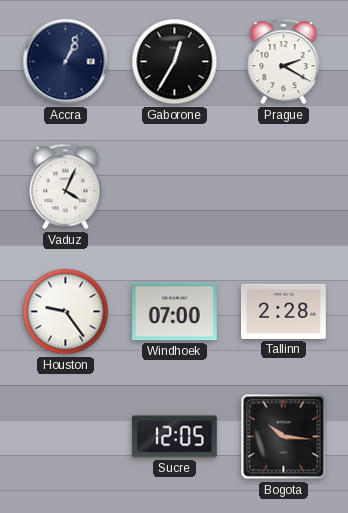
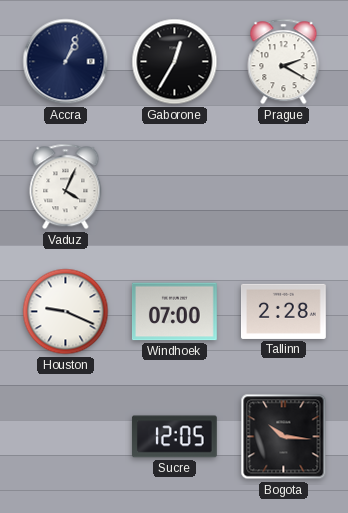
Houston: 9:24 -> 9:19 (66, 312)
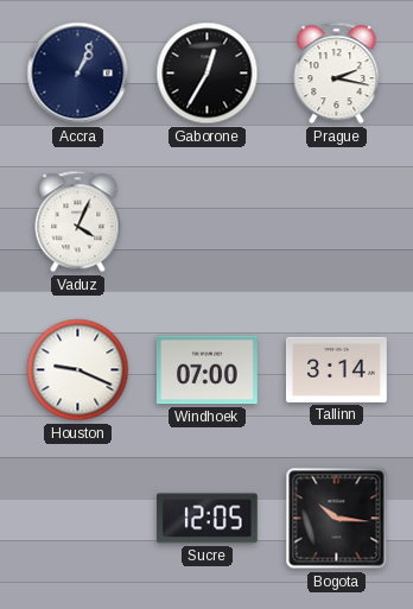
Prague: 2:20 -> 2:17 (337, 74)
Tallinn: 2:28 -> 3:14 (337, 369)
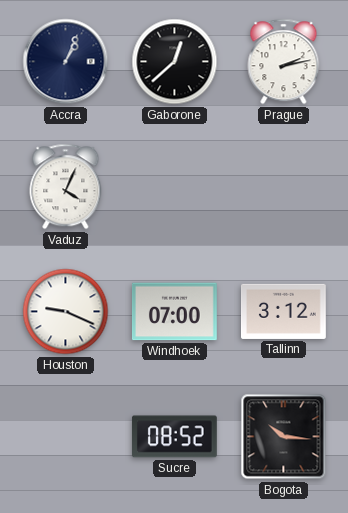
Gaborone: 12:35 -> 12:38 (175, 62)
Prague: 2:17 -> 2:13 (284, 62)
Tallinn: 3:14 -> 3:12 (284, 311)
Sucre: 12:05 -> 08:52 (174, 437)
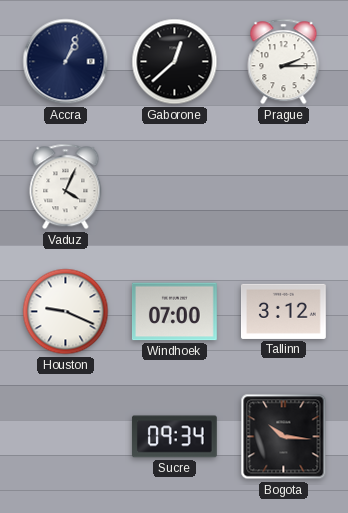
Prague: 2:13 -> 2:15 (284, 62)
Sucre: 08:52 -> 09:34 (174, 437)
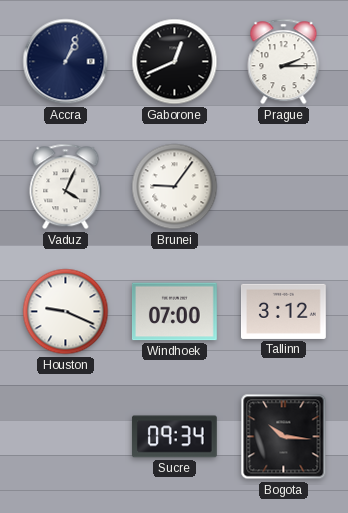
Gaborone: 12:38 -> 12:41 (175, 62)
Brunei: none -> 9:06 (175, 187)
